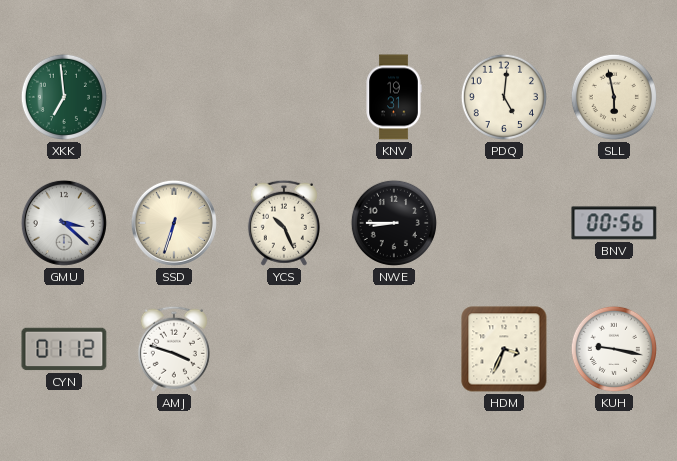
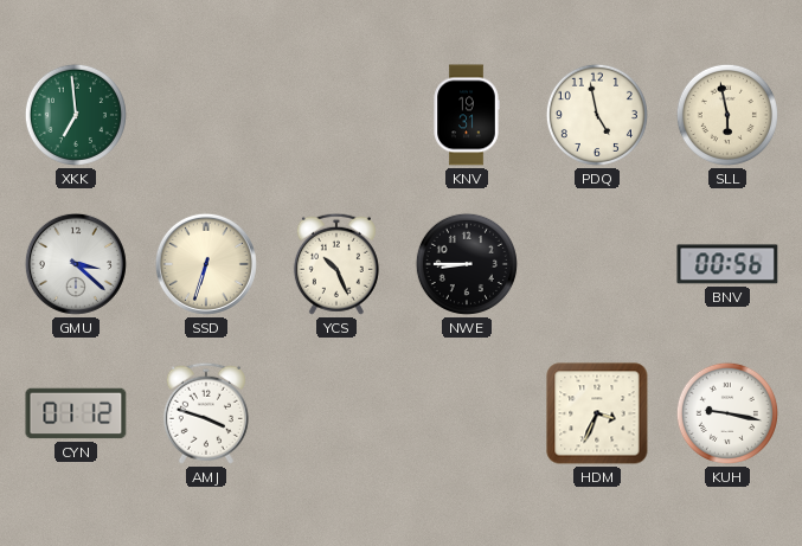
PDQ: 5:01 -> 4:58 (597, 115)
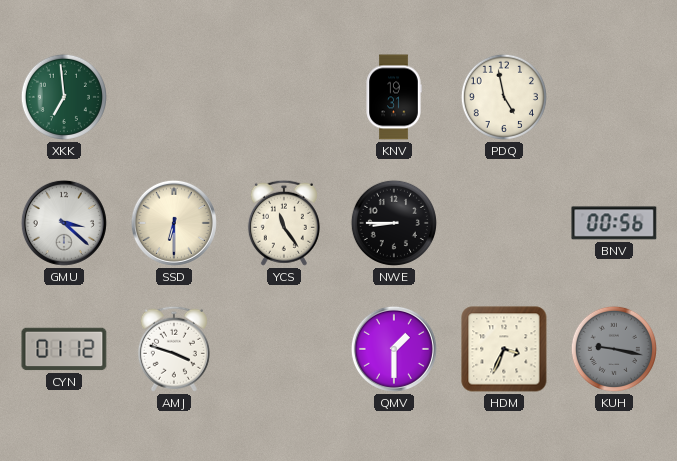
SLL: 5:58 -> none (727, 115)
SSD: 6:33 -> 6:30 (174, 223)
YCS: 10:26 -> 11:24 (284, 223)
QMV: none -> 1:30 (394, 349)
KUH dial: white -> grey (614, 349)
